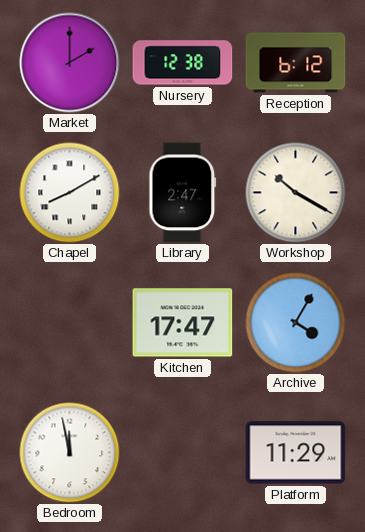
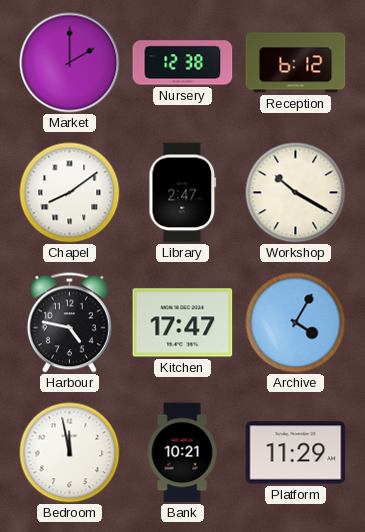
Chapel: 8:10 -> 8:09 (70, 193)
Harbour: none -> 4:47 (69, 323)
Bank: none -> 10:21 (182, 453)
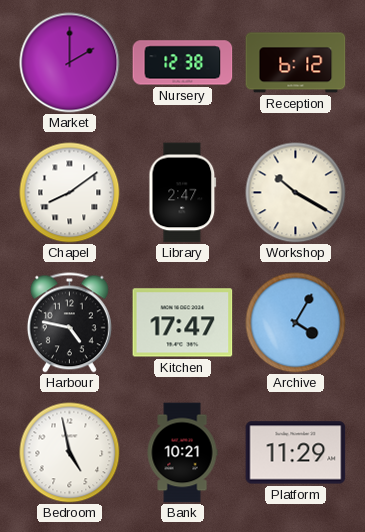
Bedroom: 11:58 -> 4:58 (70, 453)
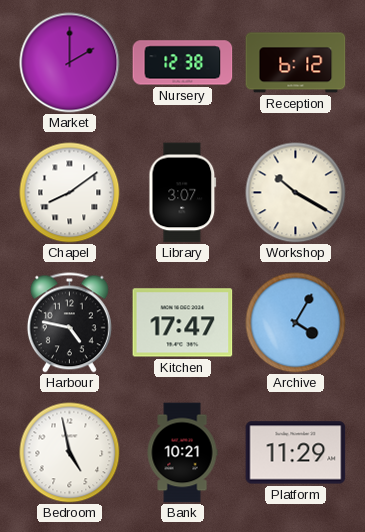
Library: 2:47 -> 3:07 (183, 193)
